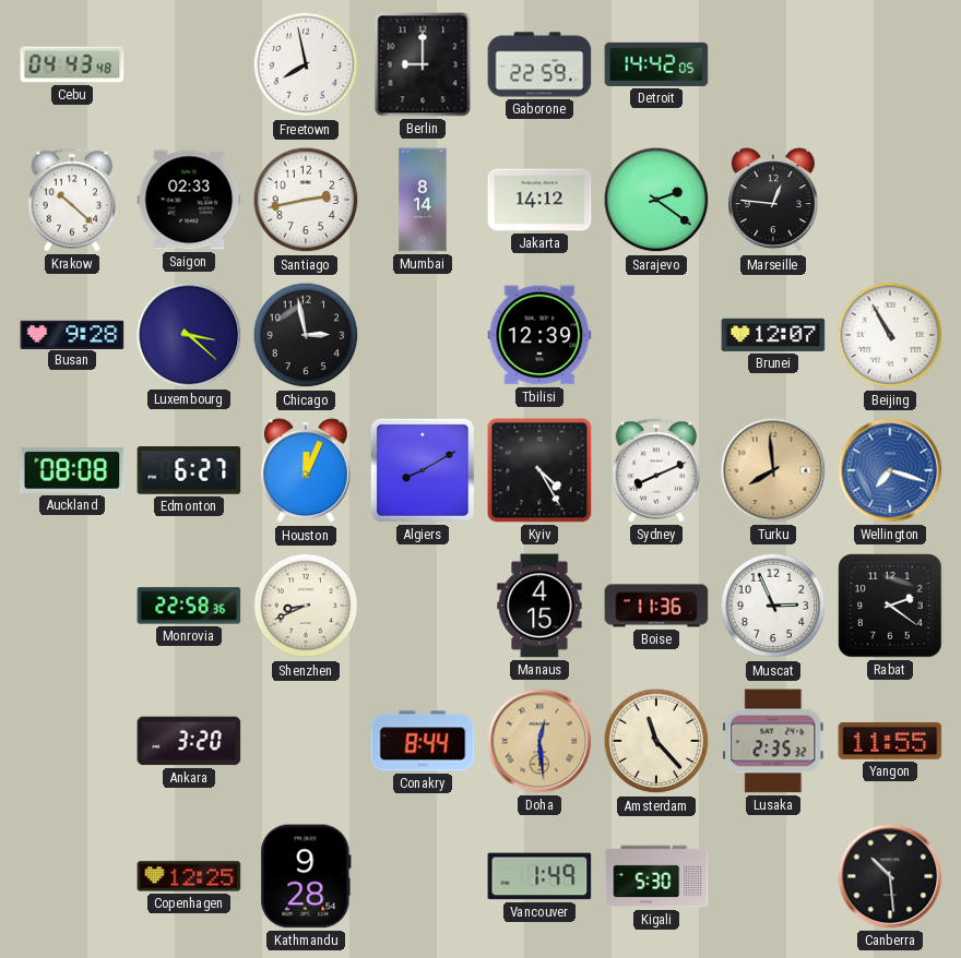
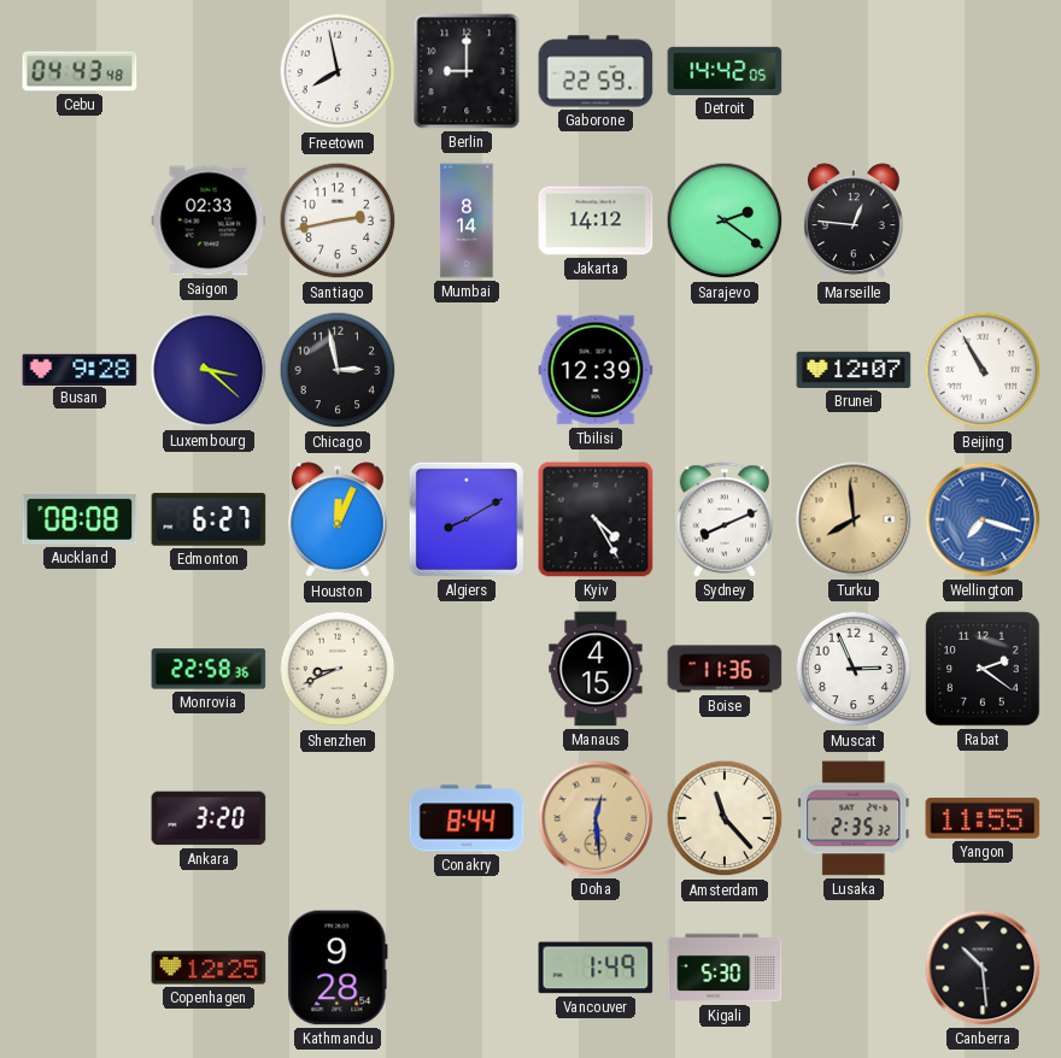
Krakow: 10:22 -> none (72, 200)
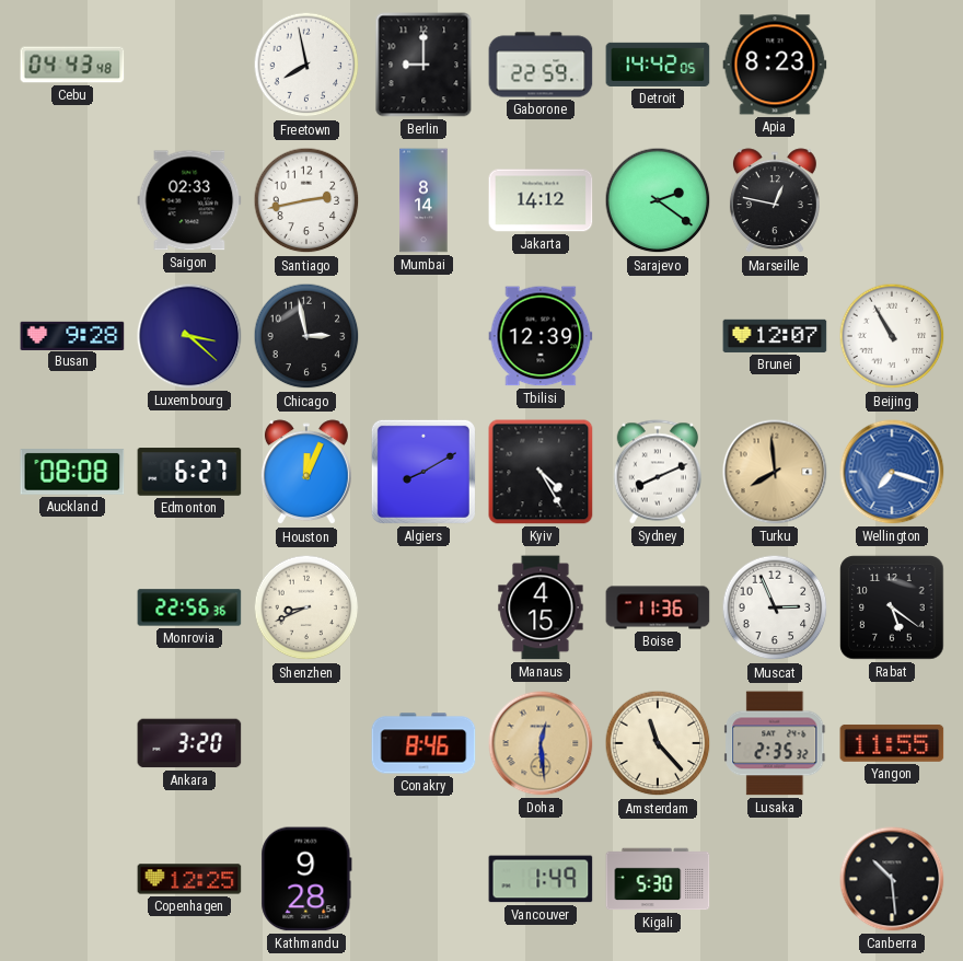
Apia: none -> 8:23 (775, 65)
Marseille: 12:46 -> 12:47 (775, 201)
Monrovia: 22:58 -> 22:56 (189, 607)
Rabat: 2:21 -> 5:21 (892, 607)
Conakry: 8:44 -> 8:46 (424, 743)
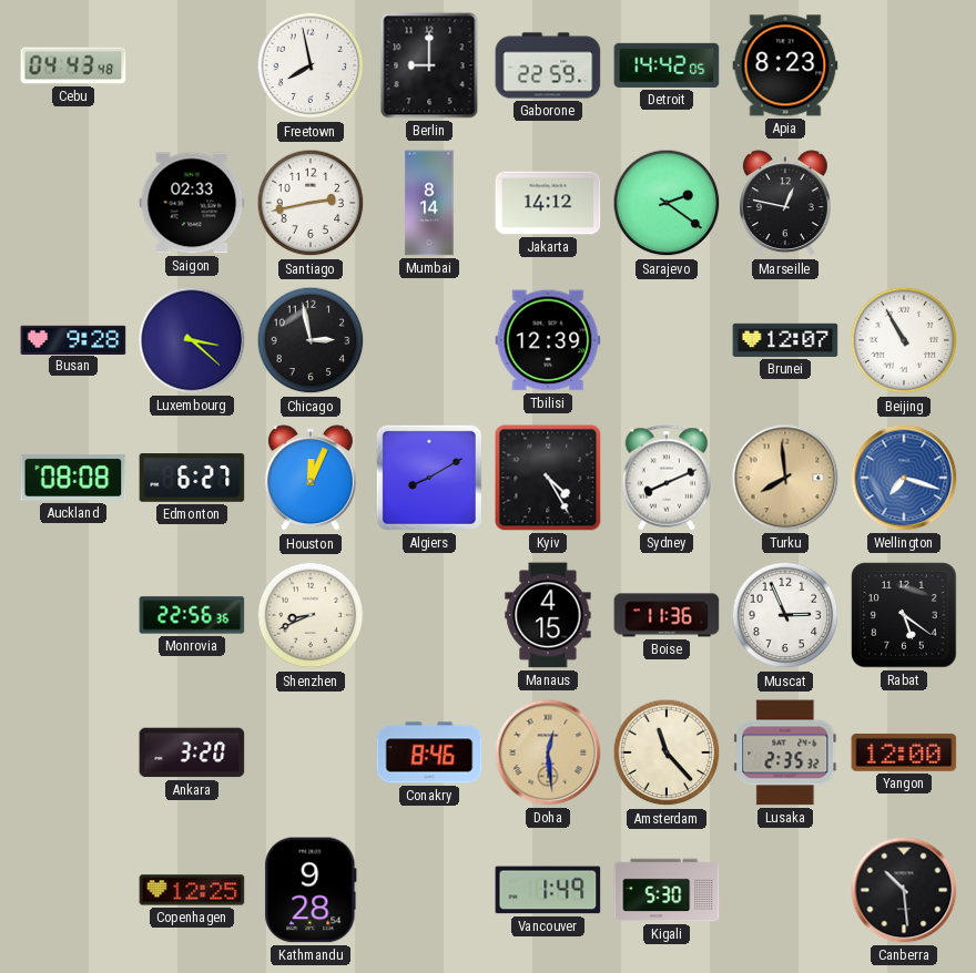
Yangon: 11:55 -> 12:00 (904, 752)
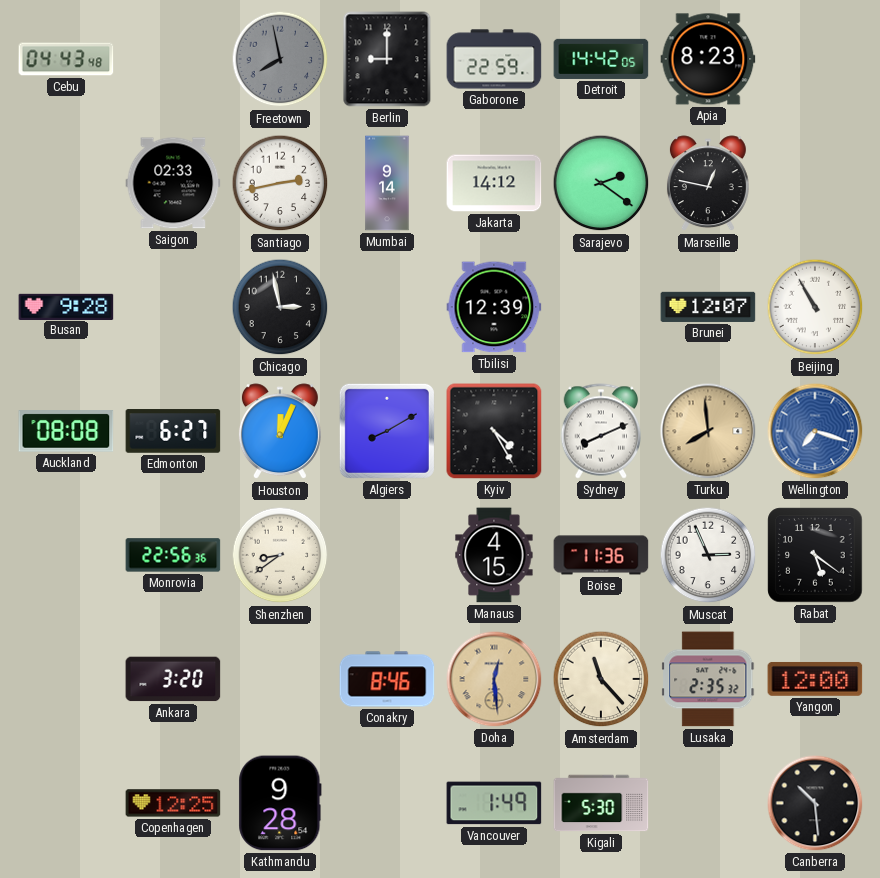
Freetown dial: white -> grey (280, 59)
Mumbai: 8:14 -> 9:14 (387, 183)
Luxembourg: 3:22 -> none (192, 340)
Shenzhen: 8:41 -> 8:39 (280, 555)
